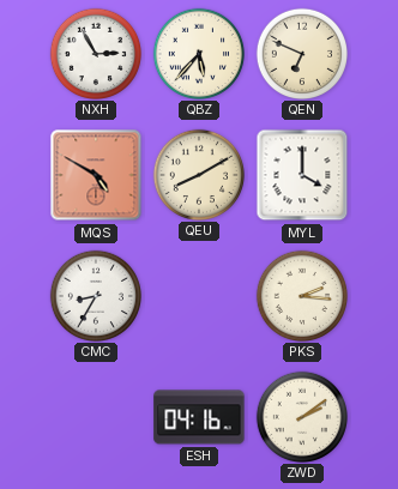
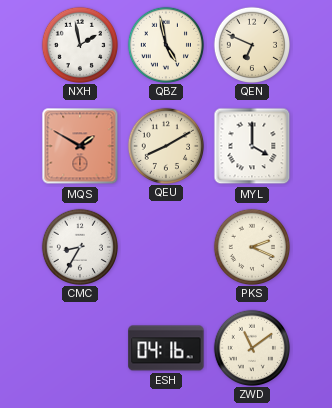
NXH: 2:55 -> 1:58 (79, 44)
QBZ: 5:37 -> 4:58 (165, 44)
MQS: 4:50 -> 1:50 (80, 146)
PKS: 2:16 -> 2:19 (251, 246)
ZWD: 2:09 -> 11:09 (251, 347)
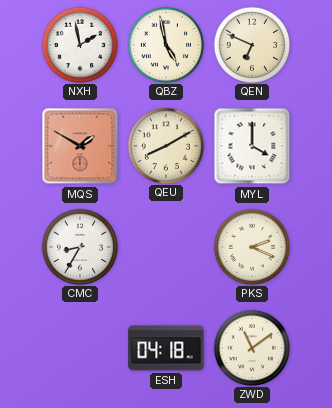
ESH: 04:16 -> 04:18 (166, 348)
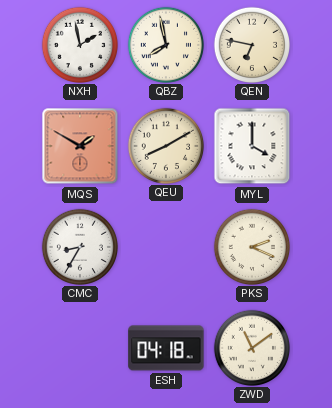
QBZ: 4:58 -> 7:58 (165, 44)
QEN: 6:49 -> 6:47 (251, 44)
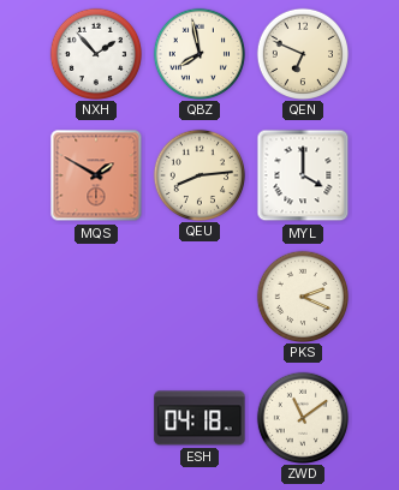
NXH: 1:58 -> 1:53 (95, 53)
QEN: 6:47 -> 6:49 (302, 53)
QEU: 8:10 -> 8:14 (198, 174)
CMC: 8:35 -> none (79, 246)
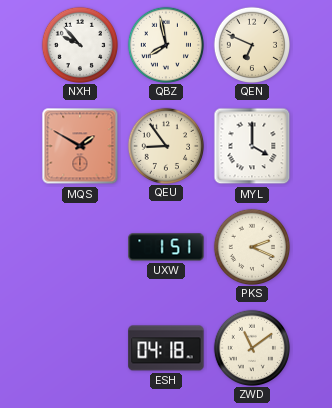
NXH: 1:53 -> 9:53 (79, 44)
QEU: 8:14 -> 8:54 (165, 145)
UXW: none -> 1:51 (166, 247)
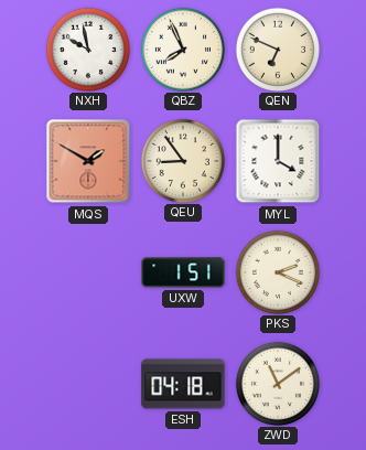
NXH: 9:53 -> 9:58 (87, 49)
QBZ: 7:58 -> 7:56 (182, 49)
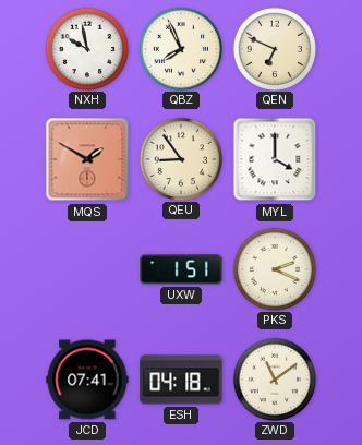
JCD: none -> 07:41 (87, 380)
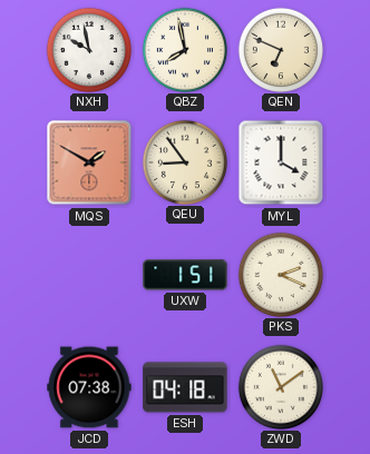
QBZ: 7:56 -> 7:58 (184, 49)
JCD: 07:41 -> 07:38 (89, 387)
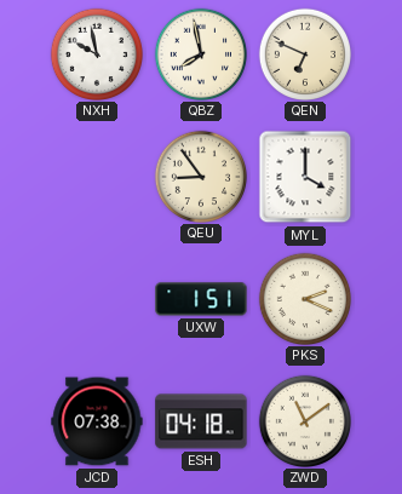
MQS: 1:50 -> none (89, 162)
